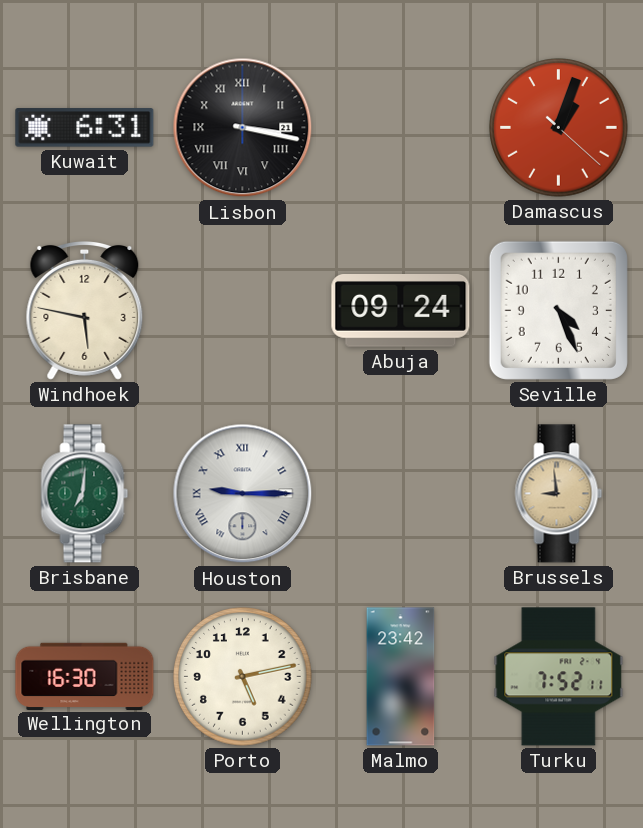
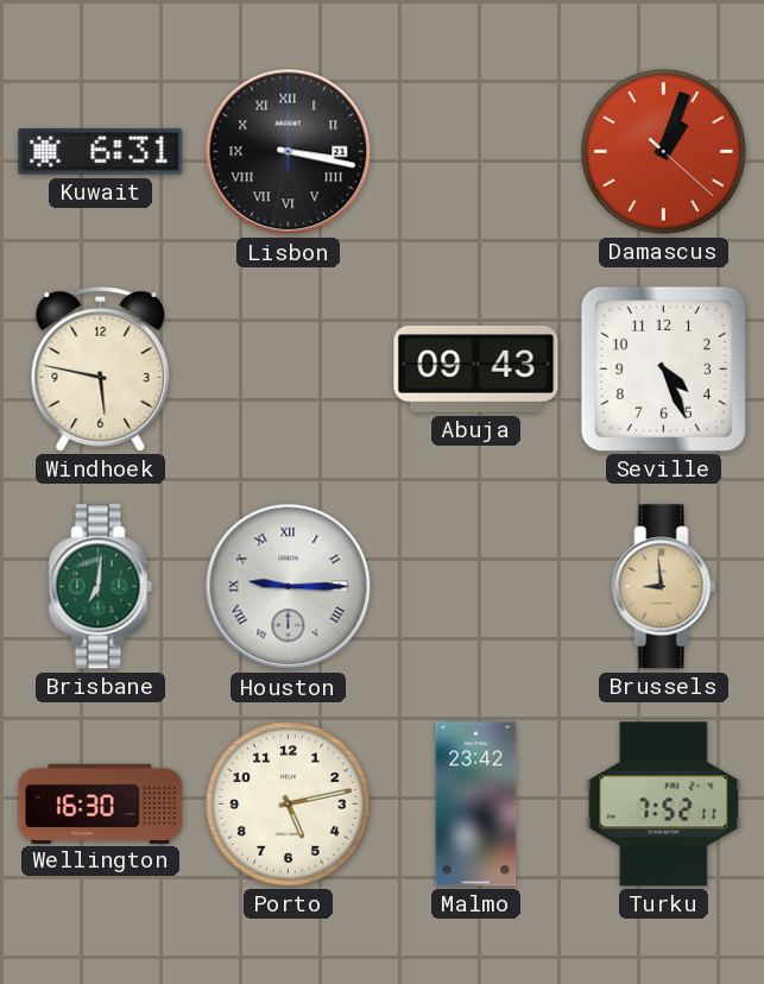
Abuja: 09:24 -> 09:43 (476, 370)
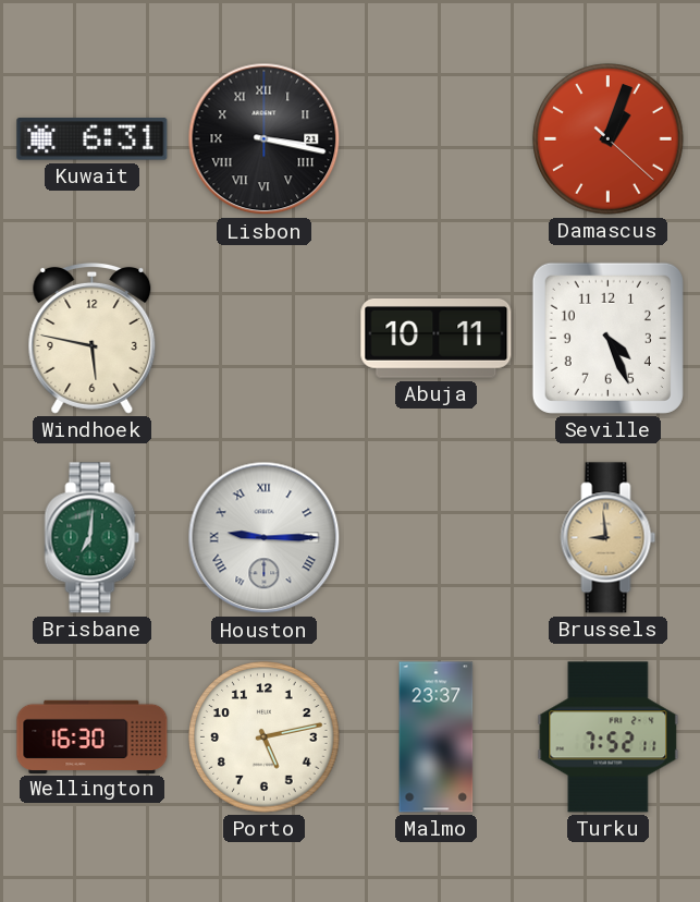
Abuja: 09:43 -> 10:11 (437, 339)
Malmo: 23:42 -> 23:37 (437, 738)
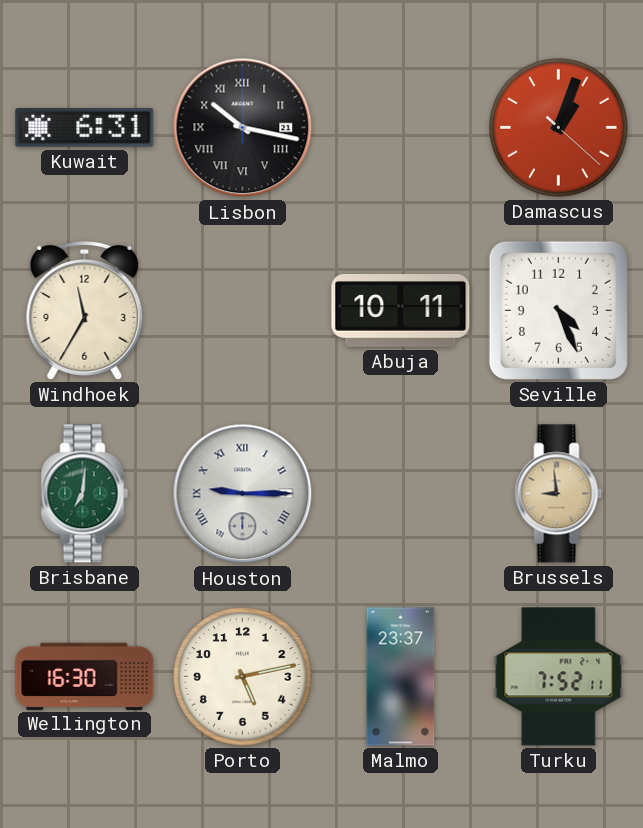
Lisbon: 3:17 -> 10:17 (243, 128)
Windhoek: 5:47 -> 11:35 (85, 310)
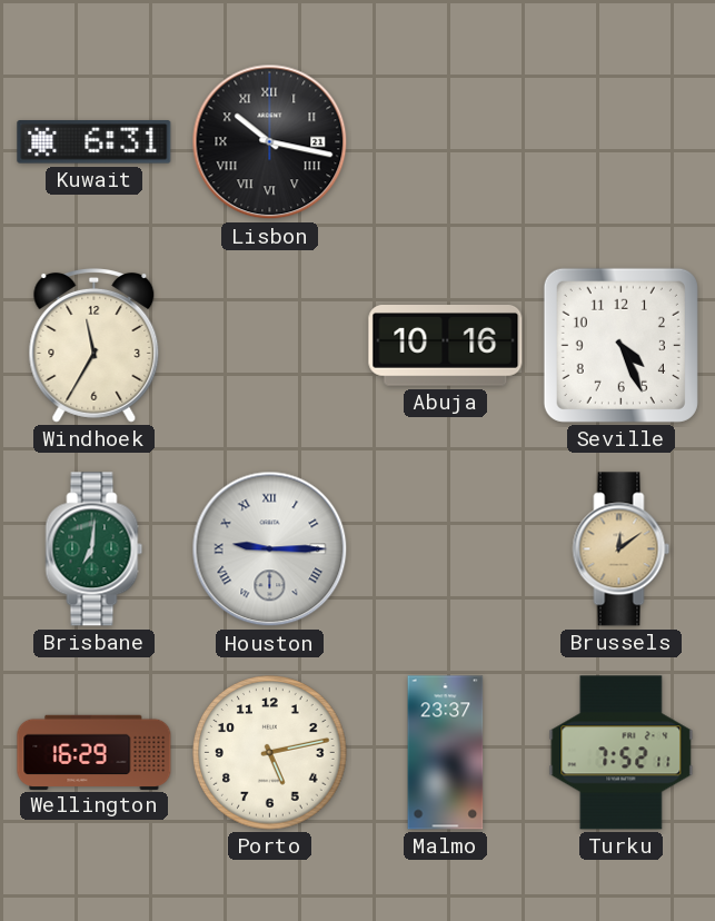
Damascus: 1:03 -> none (559, 128)
Abuja: 10:11 -> 10:16 (446, 346)
Brussels: 8:59 -> 12:09 (622, 549)
Wellington: 16:30 -> 16:29 (95, 752)
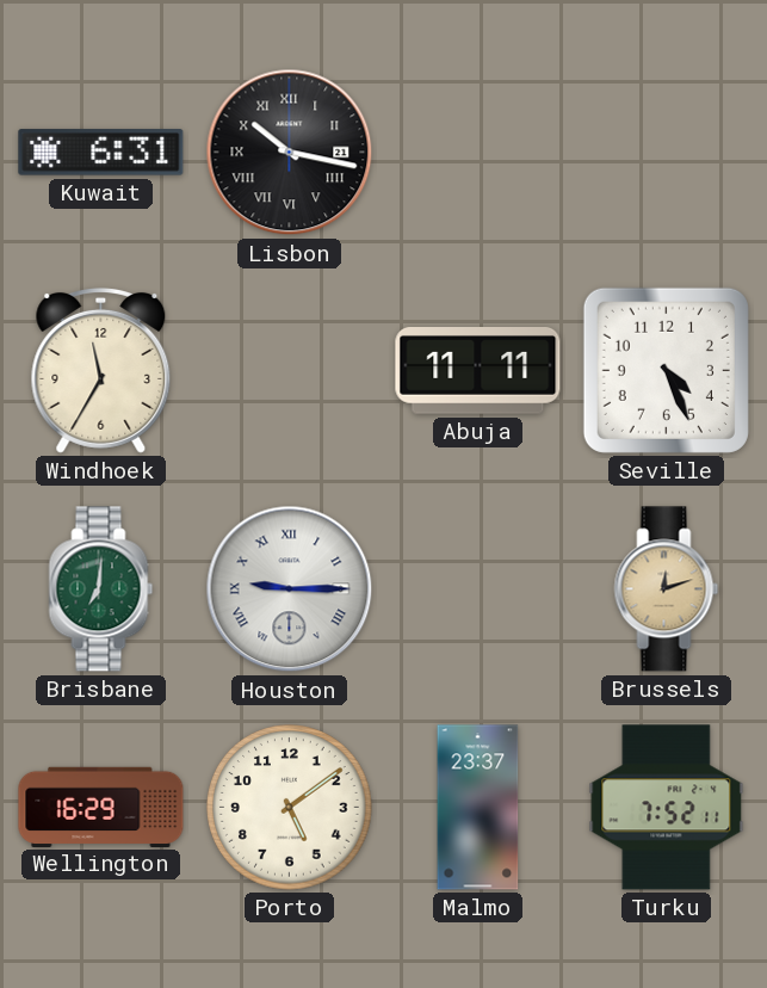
Abuja: 10:16 -> 11:11 (478, 371)
Brussels: 12:09 -> 12:12 (667, 589)
Porto: 5:13 -> 5:09 (290, 808)
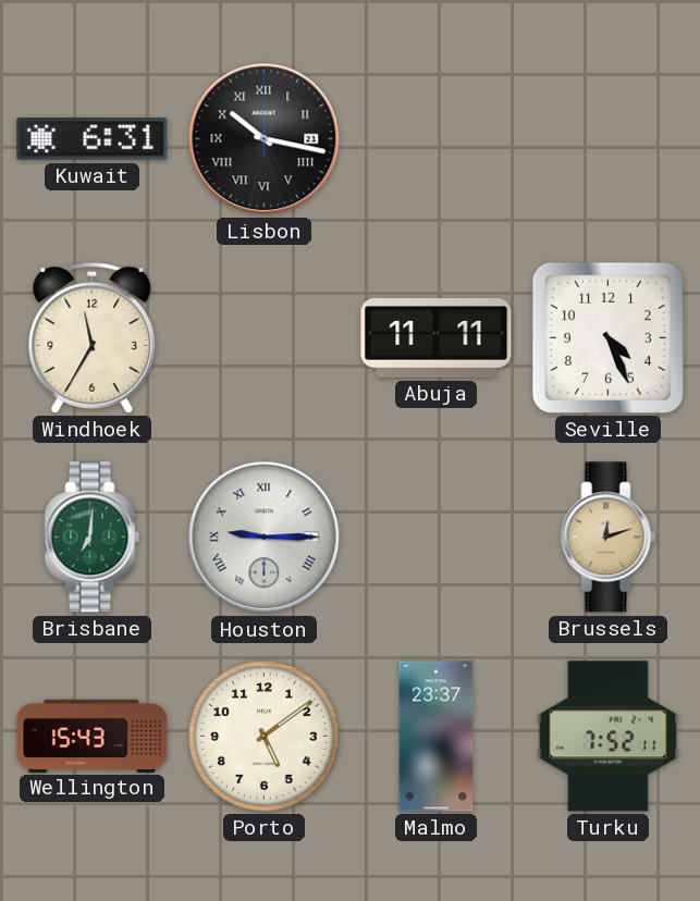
Wellington: 16:29 -> 15:43 (93, 736)
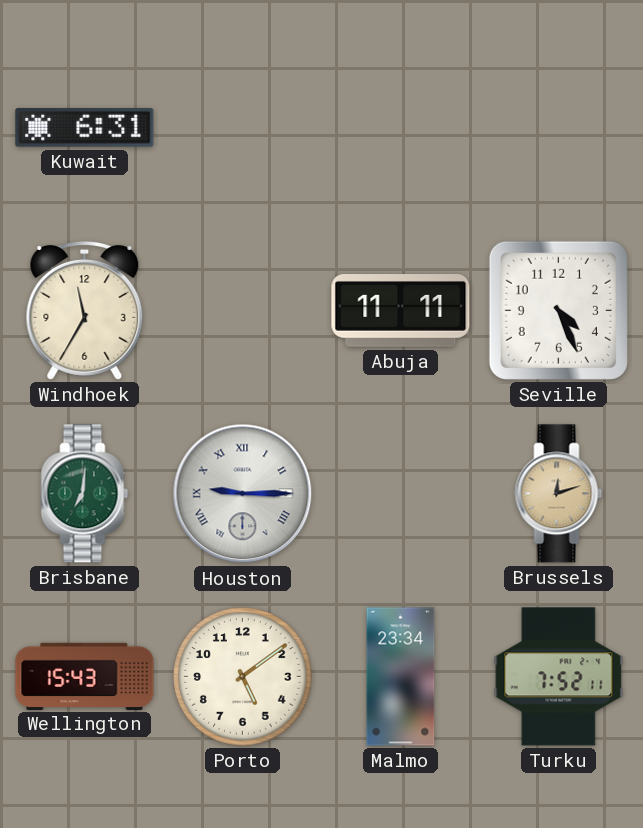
Lisbon: 10:17 -> none (265, 139)
Malmo: 23:37 -> 23:34 (401, 677)
